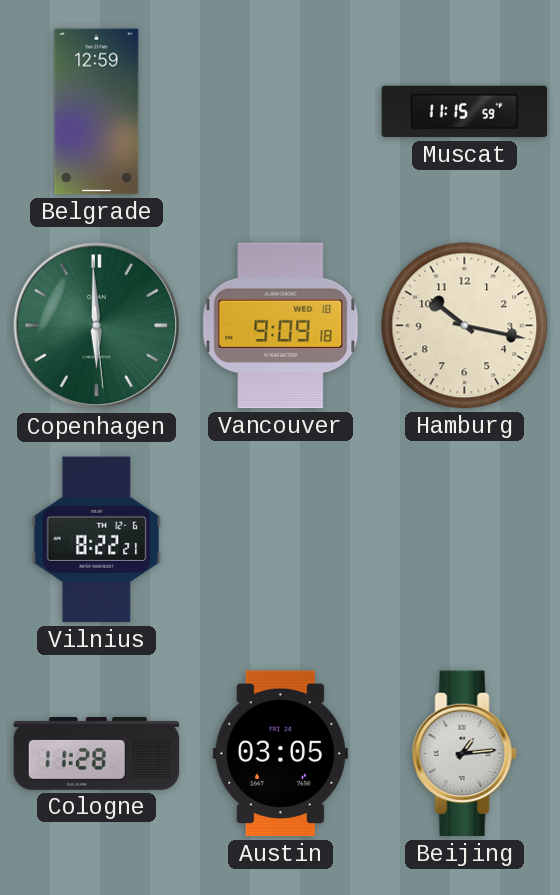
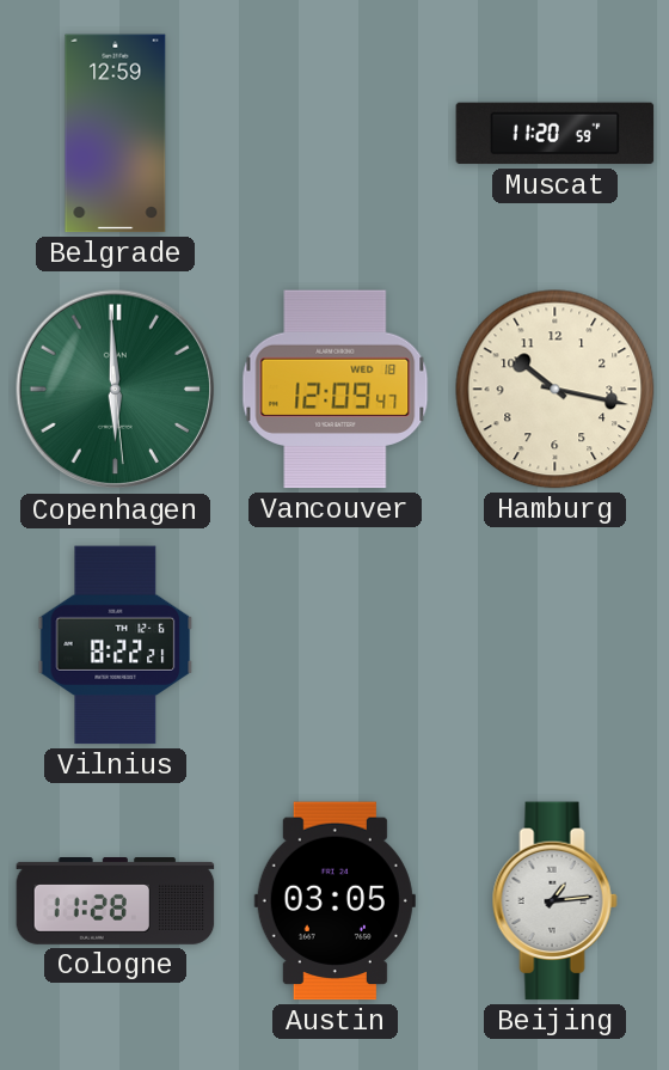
Muscat: 11:15 -> 11:20 (556, 134)
Vancouver: 9:09 -> 12:09 (336, 390)
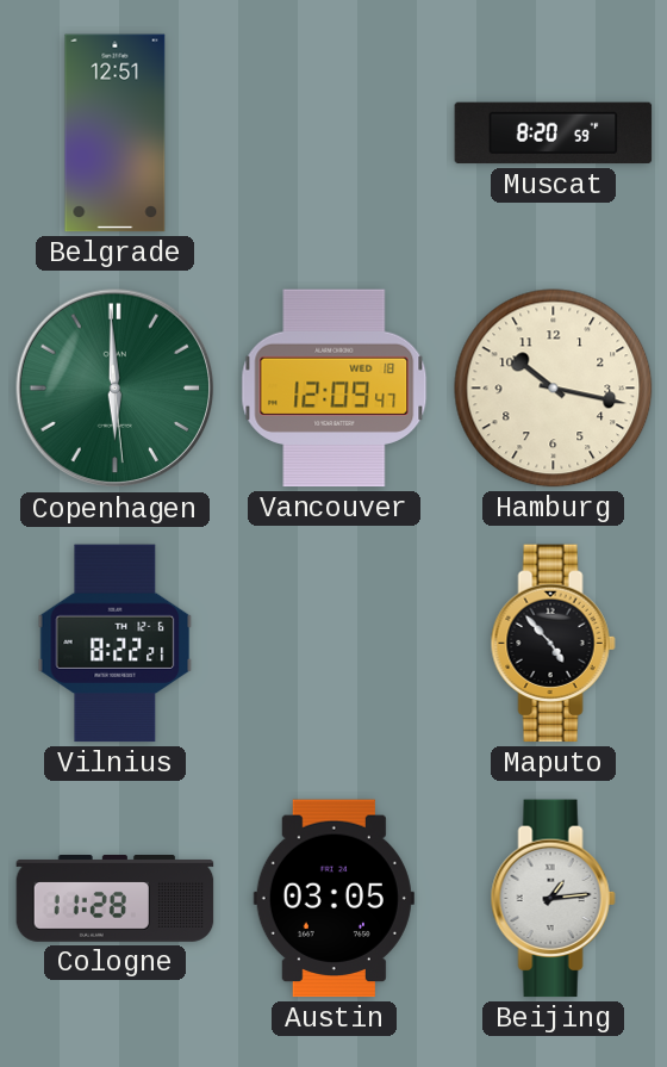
Belgrade: 12:59 -> 12:51 (116, 134)
Muscat: 11:20 -> 8:20 (554, 134)
Maputo: none -> 4:53 (553, 644)
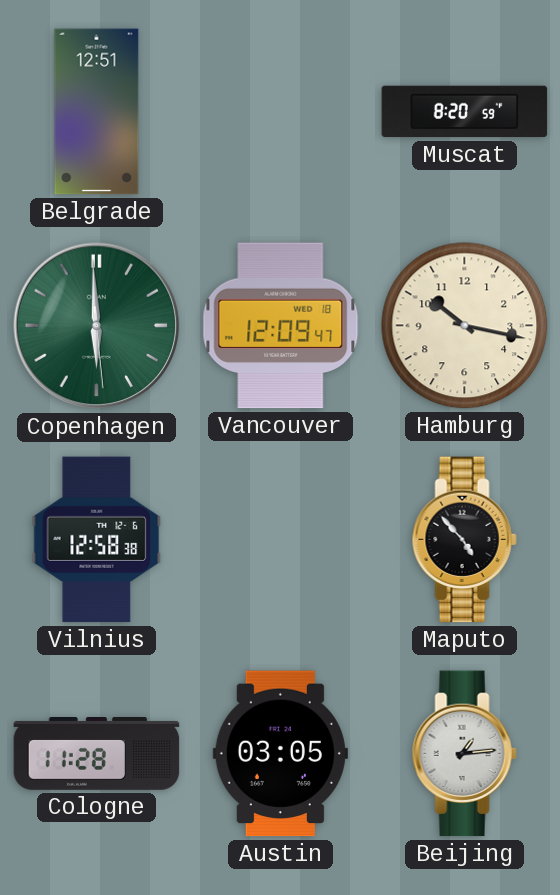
Vilnius: 8:22 -> 12:58 (97, 540)
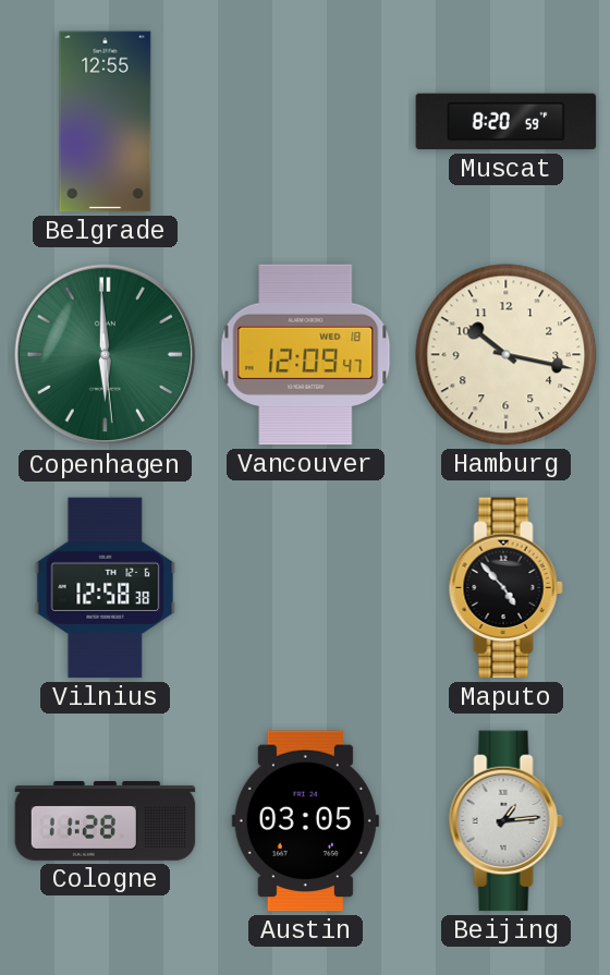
Belgrade: 12:51 -> 12:55 (106, 122)
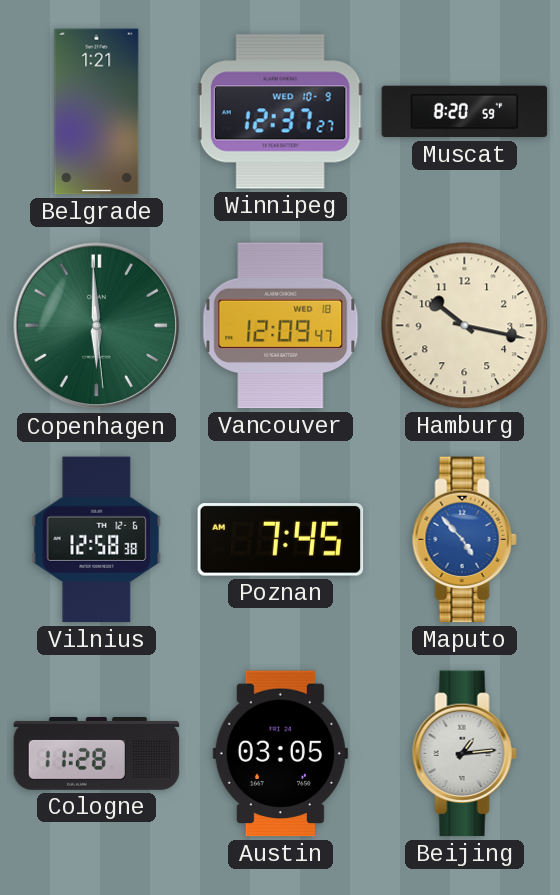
Belgrade: 12:55 -> 1:21 (97, 112)
Winnipeg: none -> 12:37 (280, 112)
Poznan: none -> 7:45 (281, 540)
Maputo dial: black -> blue (464, 540)
